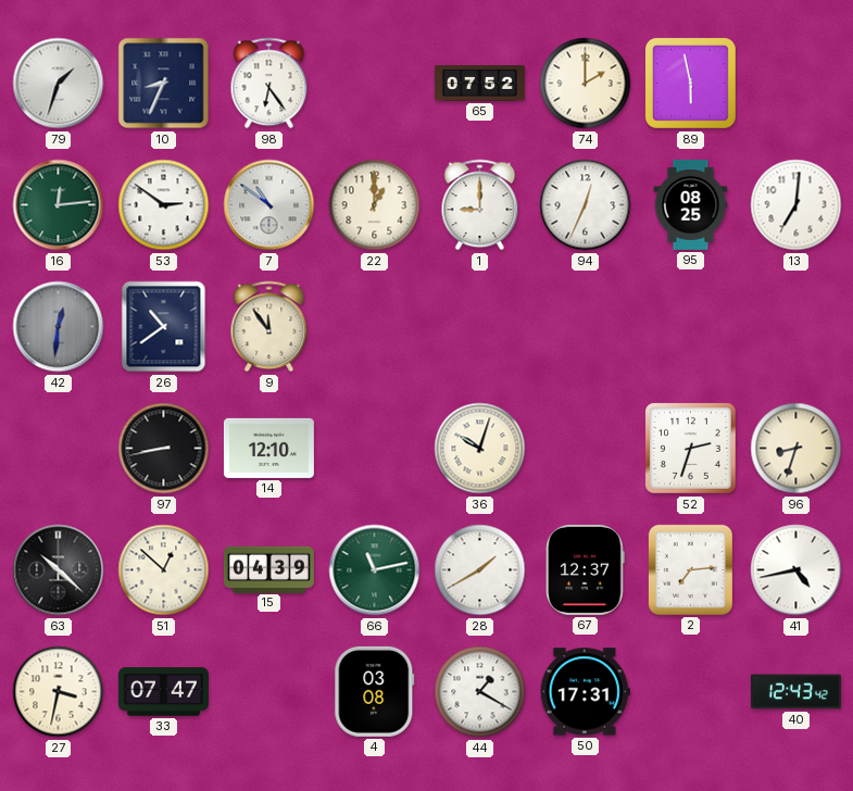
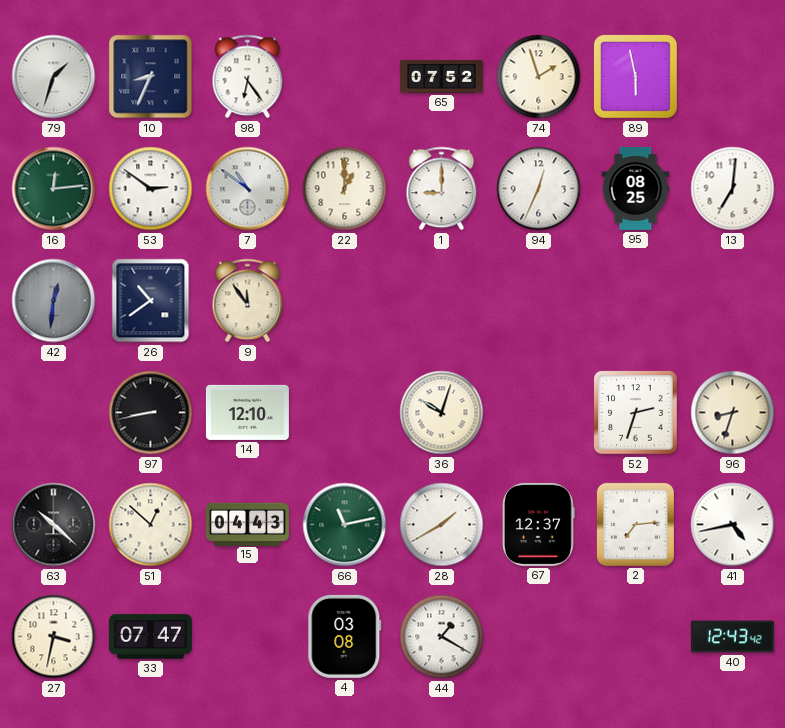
74: 2:00 -> 1:57 (539, 77)
15: 04:39 -> 04:43 (247, 524)
50: 17:31 -> none (585, 692)
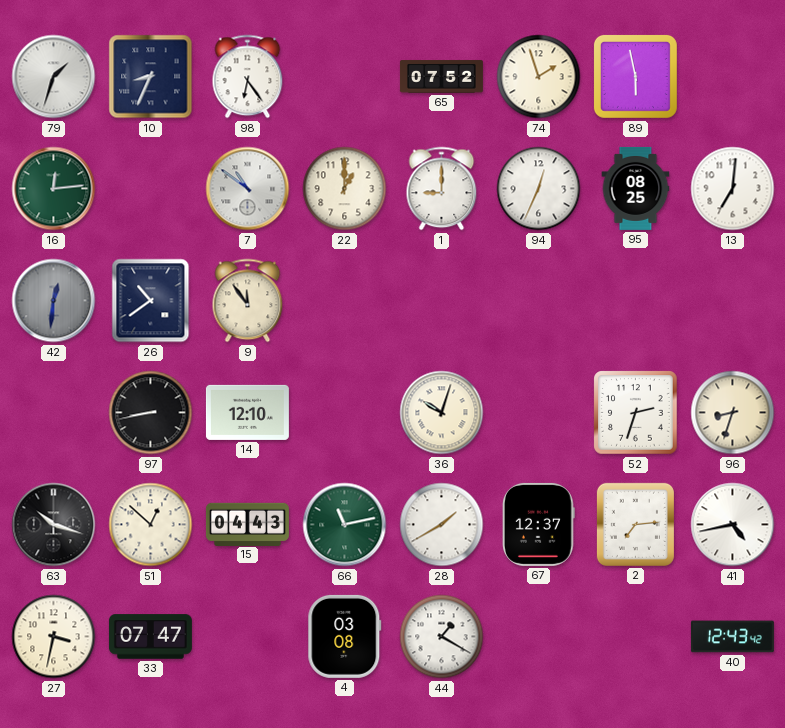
53: 2:51 -> none (151, 189)
63: 10:22 -> 10:18 (54, 525)
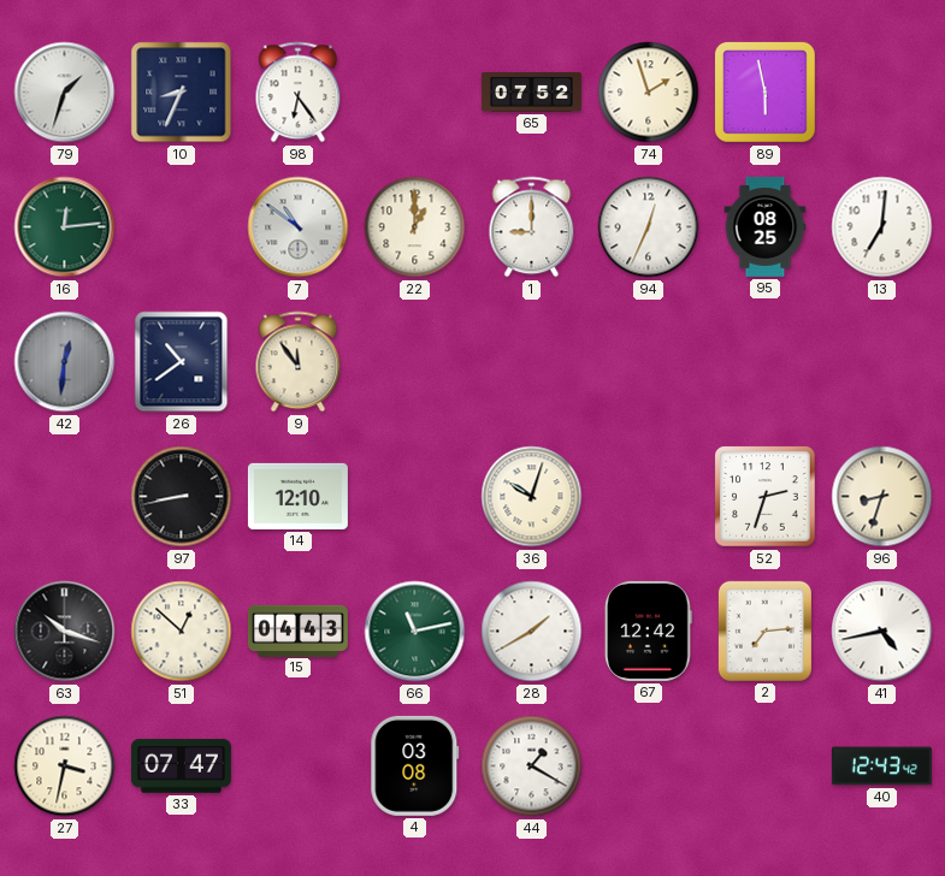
67: 12:37 -> 12:42 (649, 631)
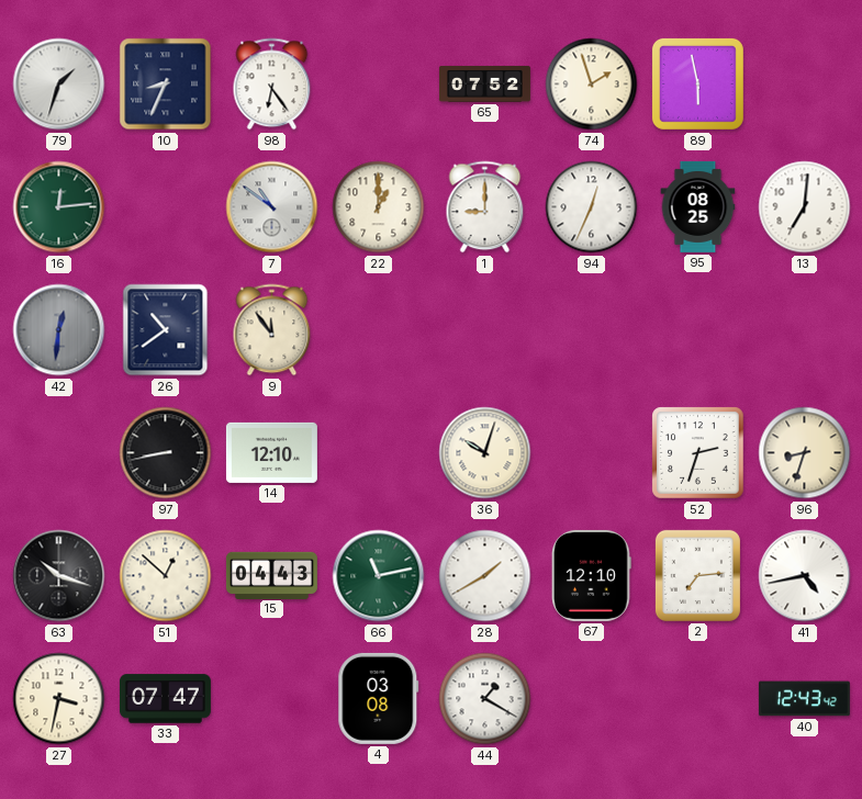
67: 12:42 -> 12:10 (592, 575)
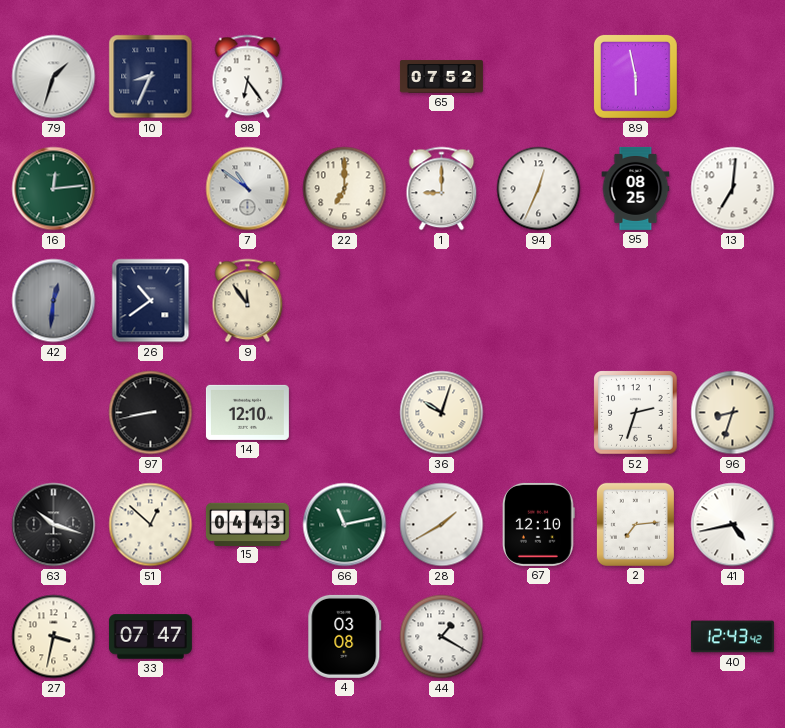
74: 1:57 -> none (592, 85)
22: 1:00 -> 7:00 (345, 189)
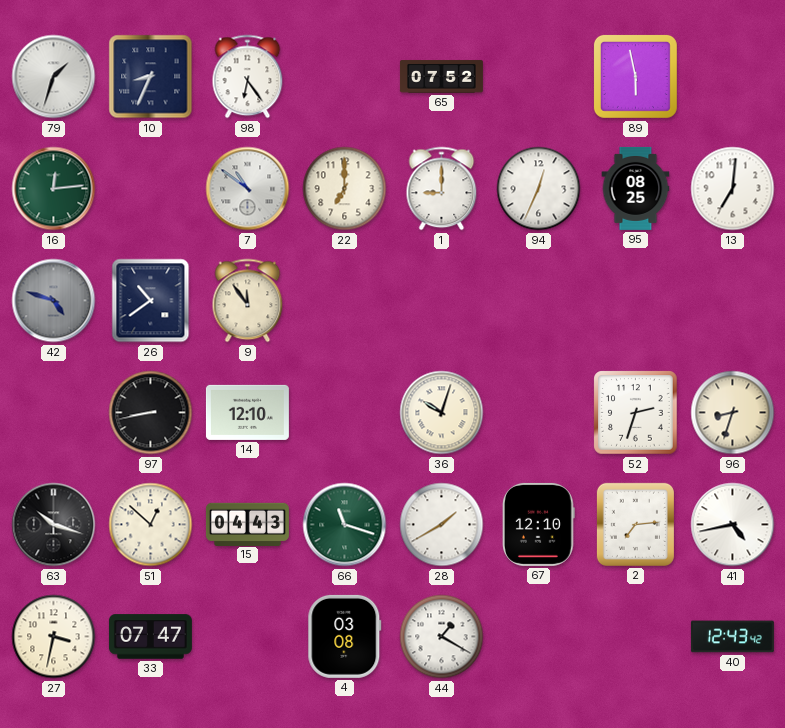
42: 12:31 -> 4:48 (54, 301)
66: 11:13 -> 11:18 (345, 525)
